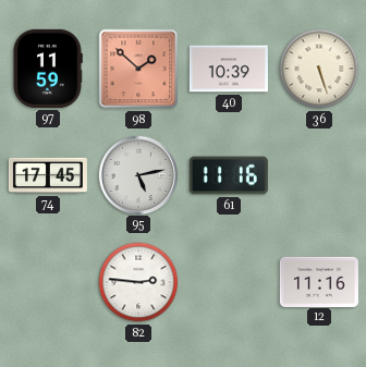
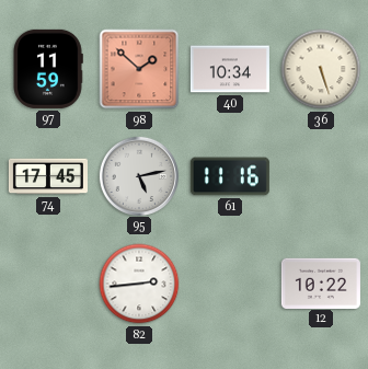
40: 10:39 -> 10:34 (230, 69)
82: 2:46 -> 2:44 (139, 284)
12: 11:16 -> 10:22 (321, 282)
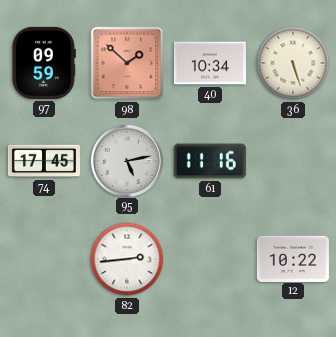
97: 11:59 -> 09:59 (44, 63)
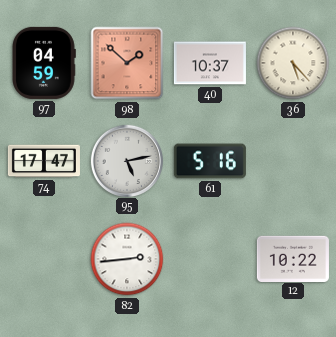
97: 09:59 -> 04:59 (44, 63)
40: 10:34 -> 10:37 (210, 63)
36: 5:27 -> 5:23 (293, 63)
74: 17:45 -> 17:47 (44, 161)
61: 11:16 -> 5:16 (210, 161)
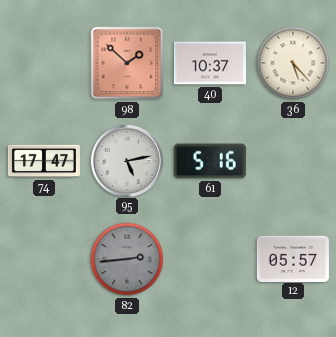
97: 04:59 -> none (44, 63)
82 dial: white -> grey (127, 259)
12: 10:22 -> 05:57 (293, 258)
